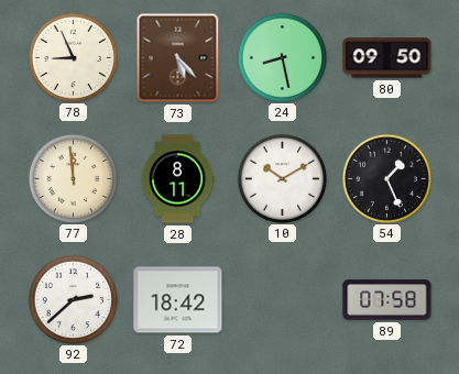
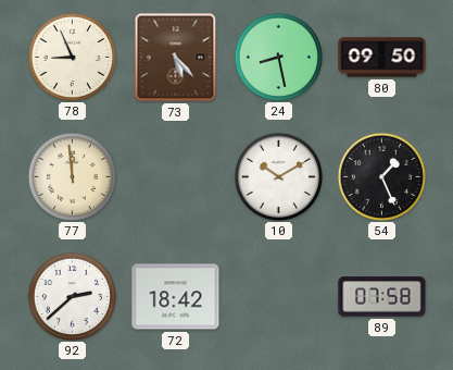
28: 8:11 -> none (177, 179)
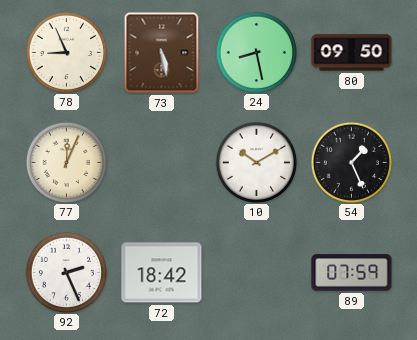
73: 5:23 -> 5:28 (162, 53)
77: 11:59 -> 12:04 (66, 162)
92: 2:38 -> 2:26 (66, 272)
89: 07:58 -> 07:59 (352, 273)
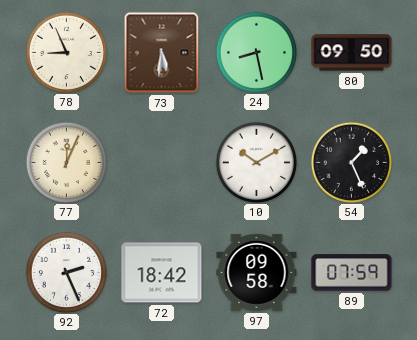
73: 5:28 -> 5:31 (162, 53)
97: none -> 09:58 (257, 272)
